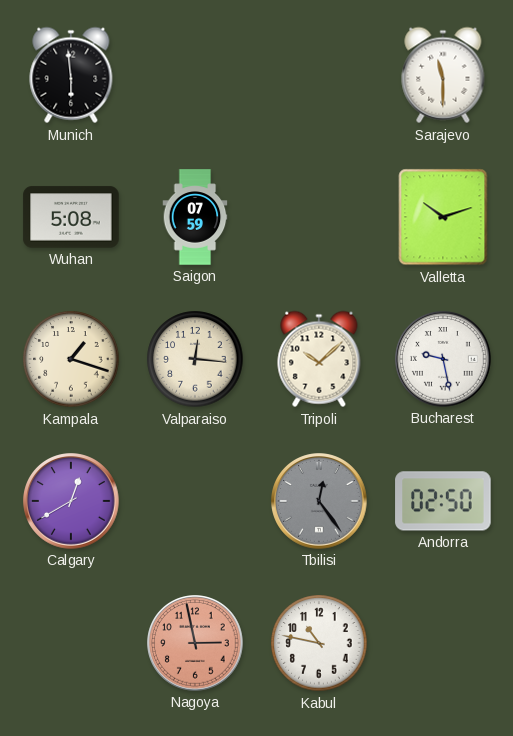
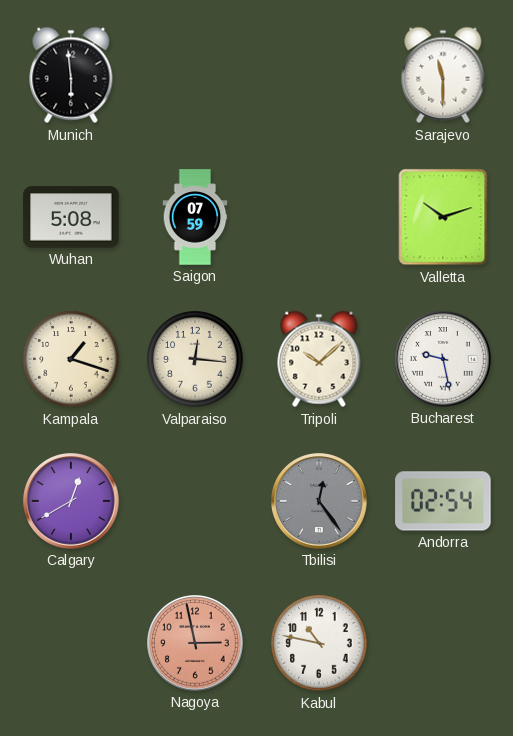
Andorra: 02:50 -> 02:54 (443, 501)
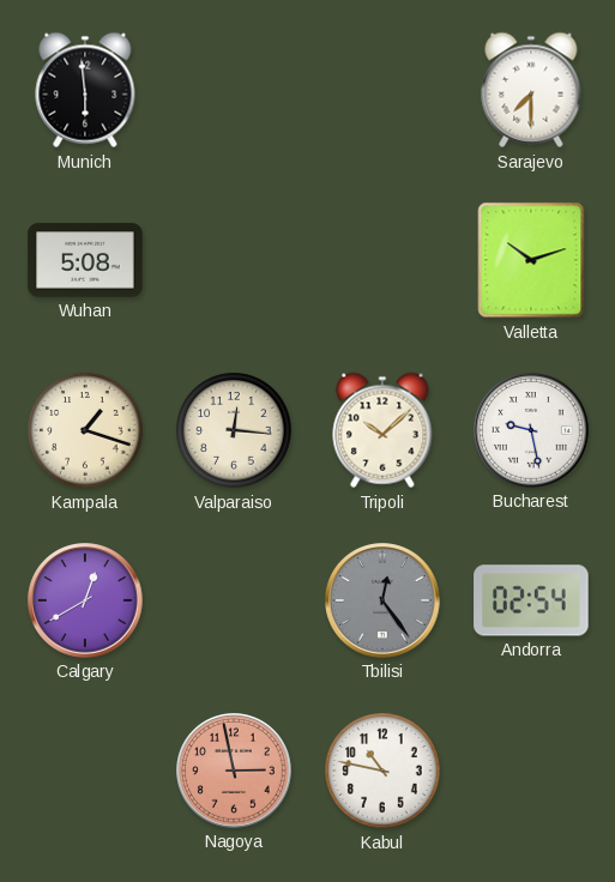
Sarajevo: 11:30 -> 7:30 (531, 90)
Saigon: 07:59 -> none (195, 217)
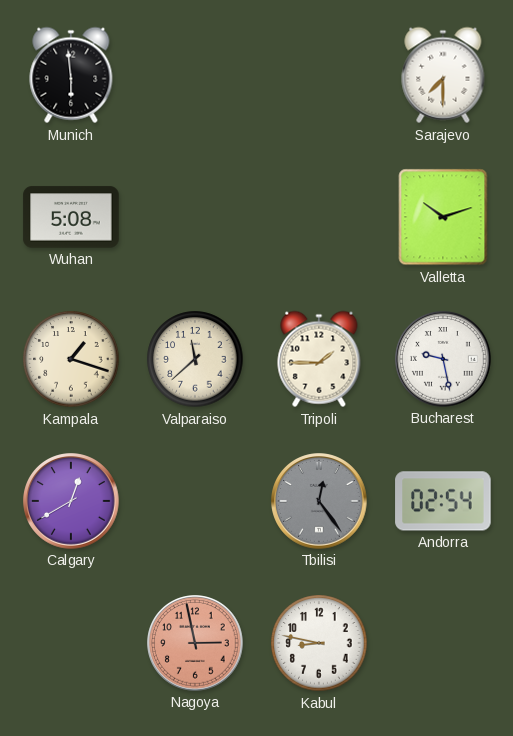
Valparaiso: 12:16 -> 11:38 (195, 359)
Tripoli: 10:08 -> 1:45 (319, 359)
Kabul: 10:47 -> 8:47 (319, 643)
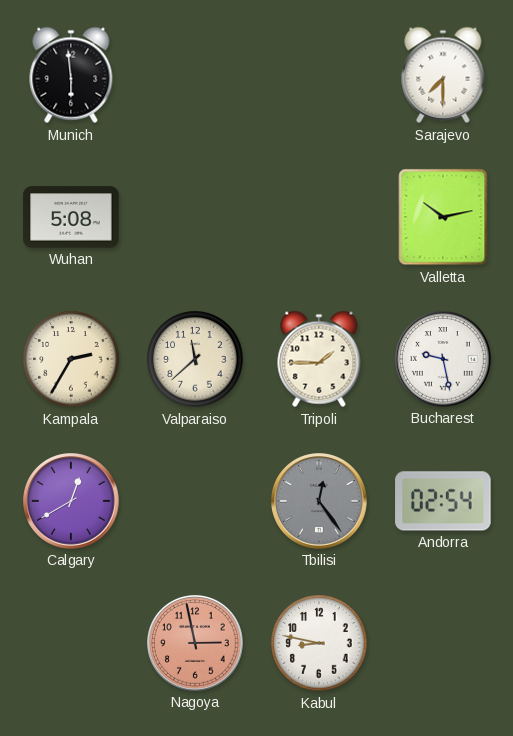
Valletta: 10:12 -> 10:13 (443, 217)
Kampala: 1:18 -> 2:35 (71, 359)
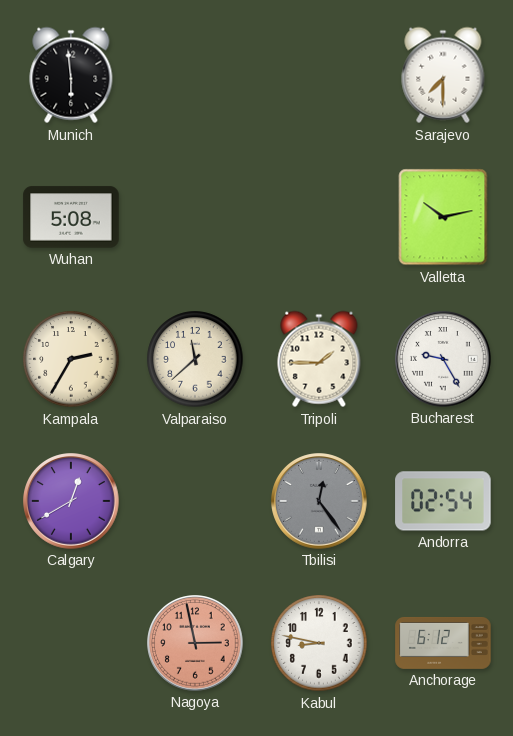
Bucharest: 9:28 -> 9:25 (443, 359)
Anchorage: none -> 6:12 (443, 643)
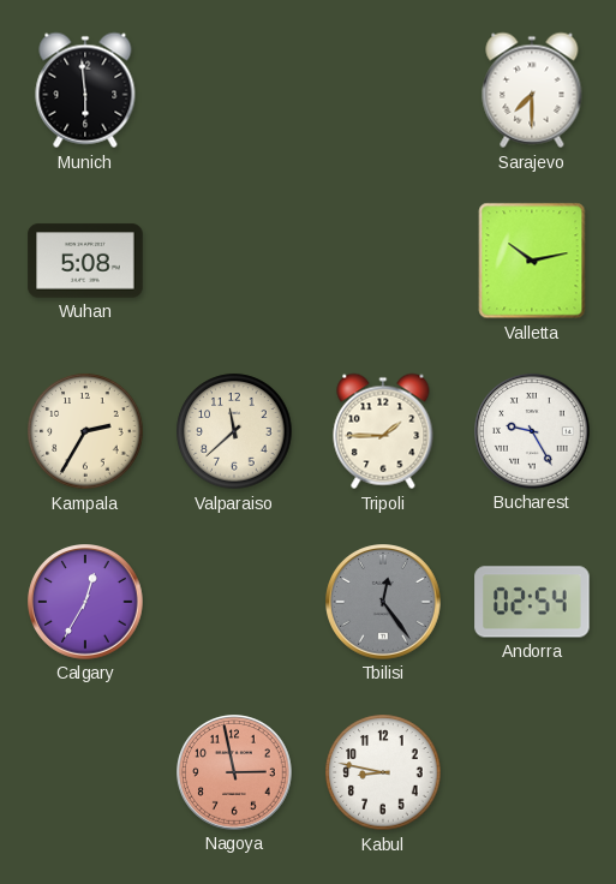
Calgary: 12:40 -> 12:35 (85, 602)
Anchorage: 6:12 -> none (443, 643)
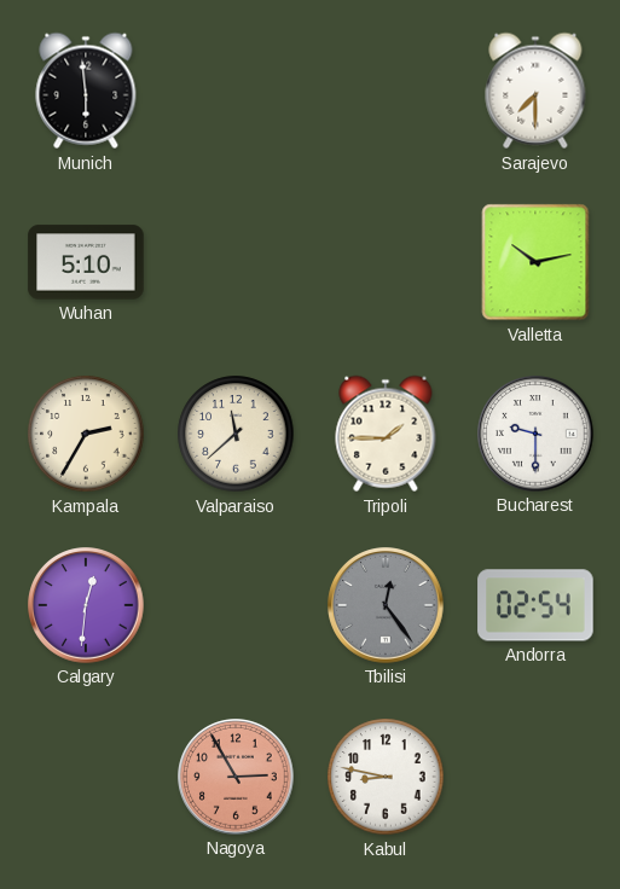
Wuhan: 5:08 -> 5:10 (86, 262)
Bucharest: 9:25 -> 9:30 (535, 434)
Calgary: 12:35 -> 12:31 (86, 605)
Nagoya: 2:58 -> 2:55 (236, 777)
